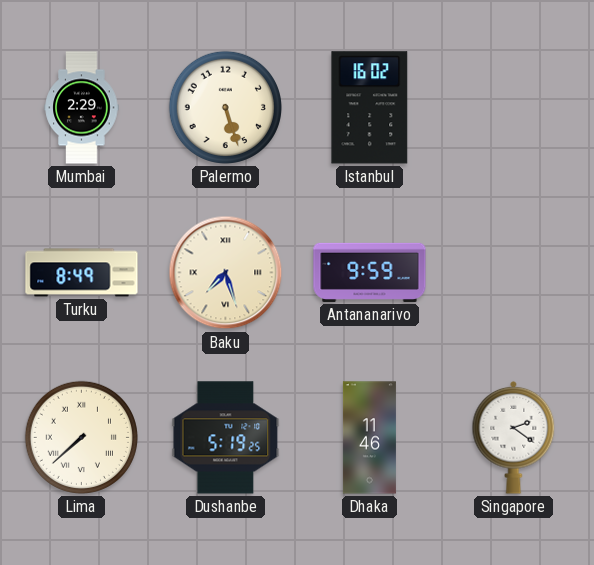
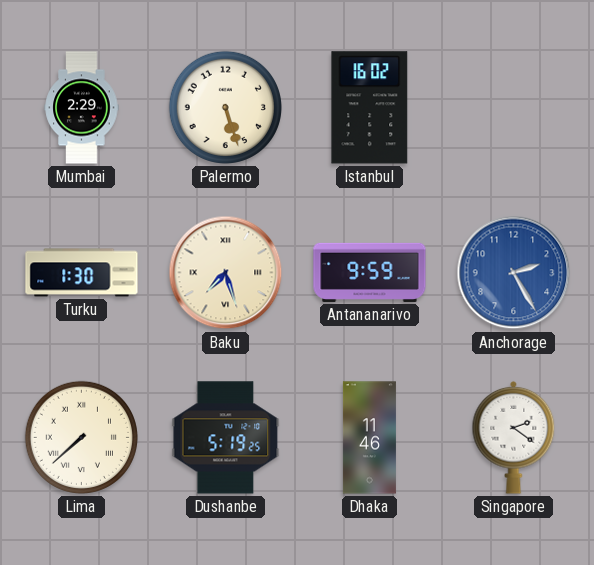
Turku: 8:49 -> 1:30 (82, 273)
Anchorage: none -> 2:25 (514, 273)
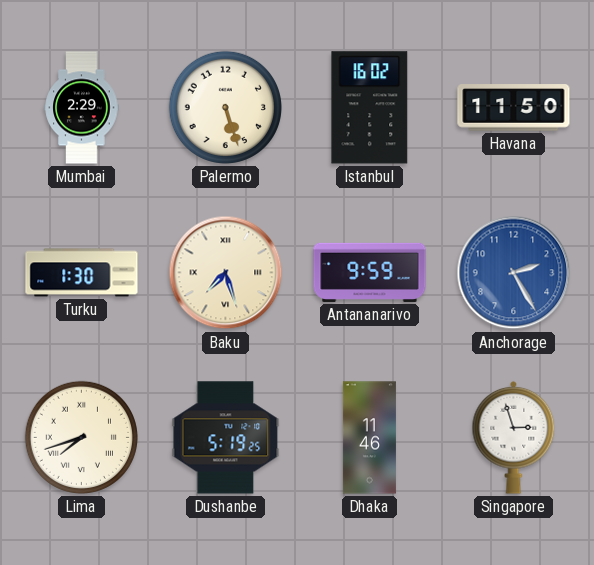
Havana: none -> 11:50 (514, 108)
Lima: 7:38 -> 7:42 (81, 437)
Singapore: 2:21 -> 2:57 (514, 437)
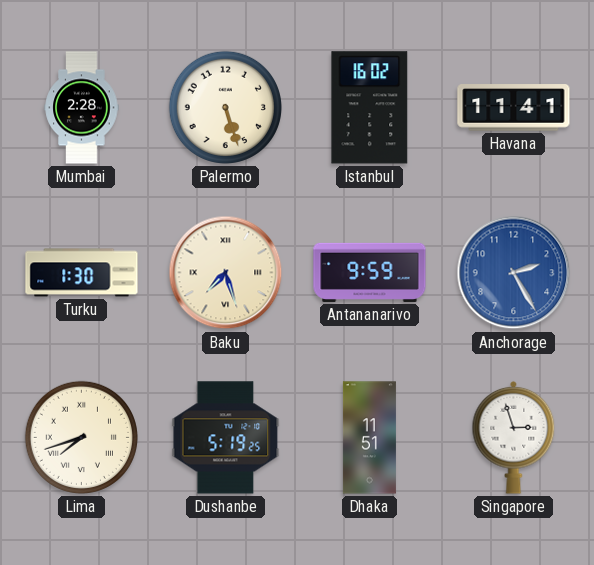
Mumbai: 2:29 -> 2:28 (82, 108)
Havana: 11:50 -> 11:41 (514, 108)
Dhaka: 11:46 -> 11:51 (369, 438)
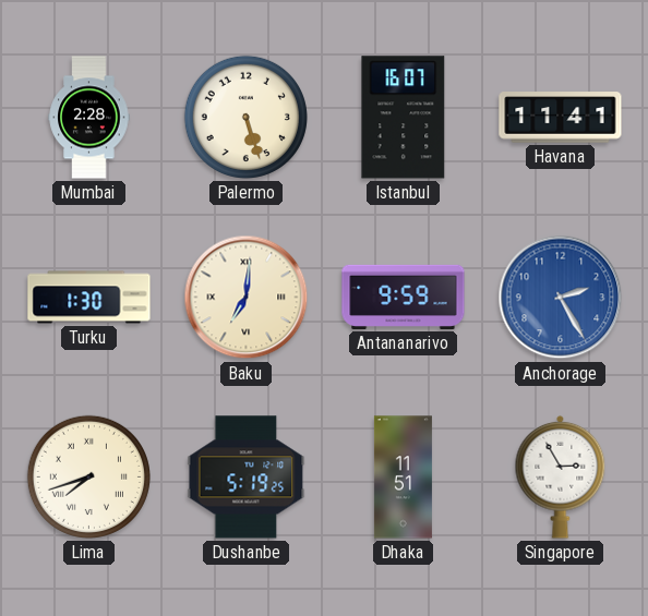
Istanbul: 16:02 -> 16:07 (404, 118)
Baku: 7:27 -> 7:01 (247, 298)
Singapore: 2:57 -> 2:55 (561, 476)
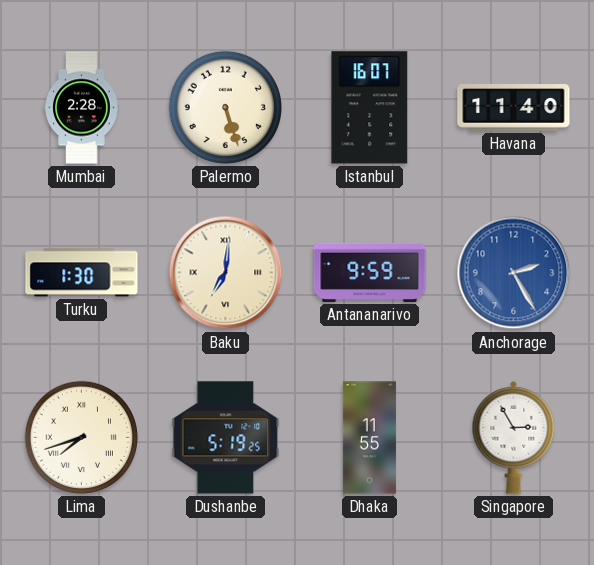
Havana: 11:41 -> 11:40 (514, 108)
Dhaka: 11:51 -> 11:55 (369, 438)
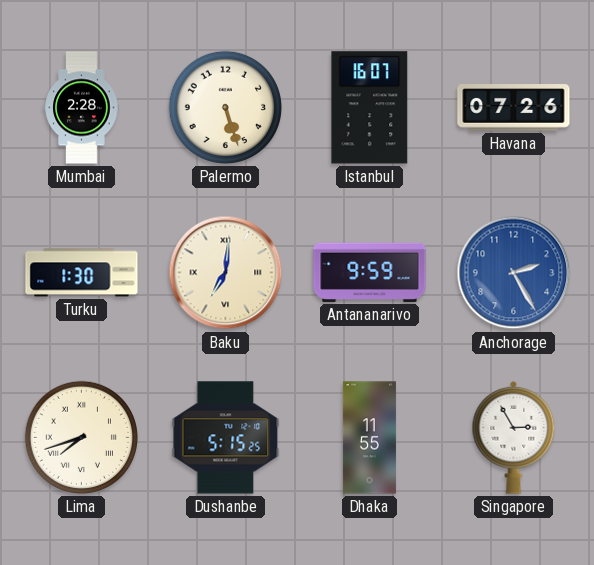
Havana: 11:40 -> 07:26 (514, 108)
Dushanbe: 5:19 -> 5:15 (226, 438)
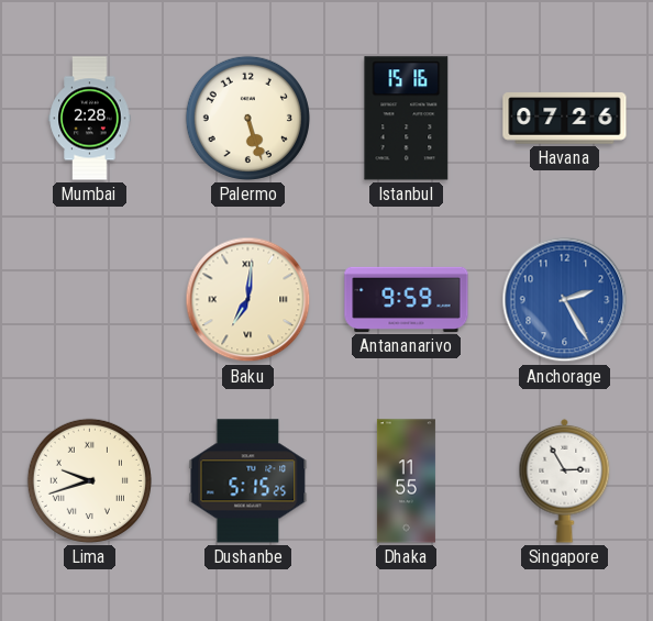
Istanbul: 16:07 -> 15:16 (407, 119)
Turku: 1:30 -> none (82, 273)
Lima: 7:42 -> 9:42 (89, 480)
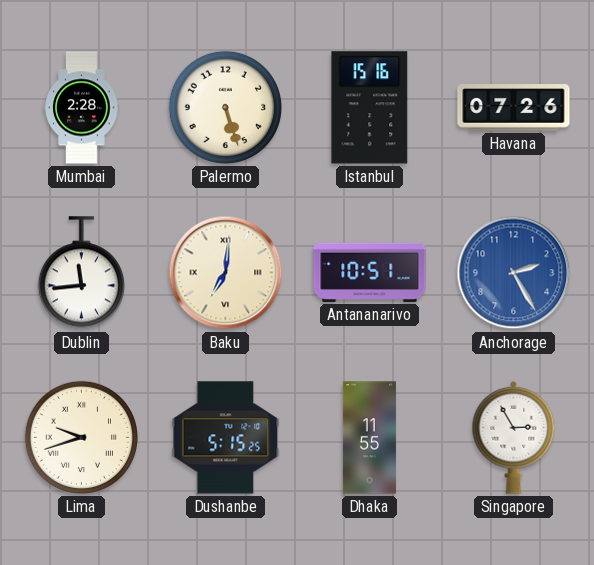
Dublin: none -> 11:44 (81, 273)
Antananarivo: 9:59 -> 10:51 (370, 272)
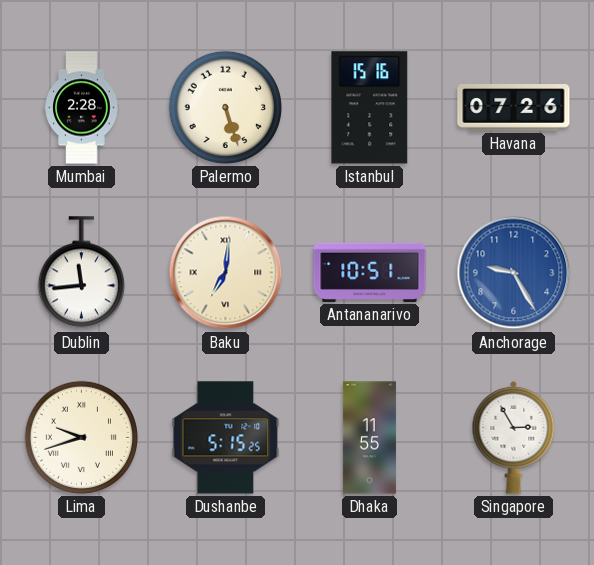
Anchorage: 2:25 -> 9:25 (514, 273)
